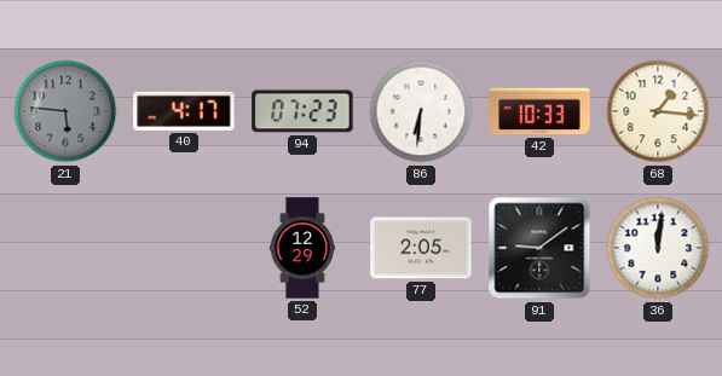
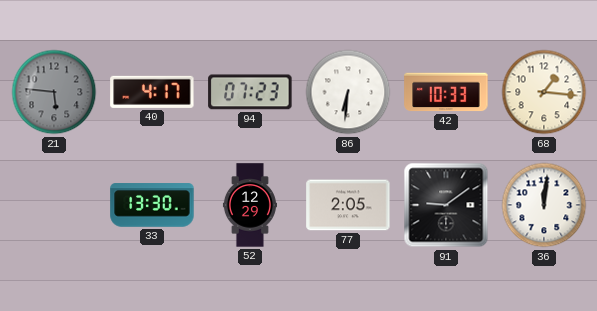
33: none -> 13:30 (152, 205)
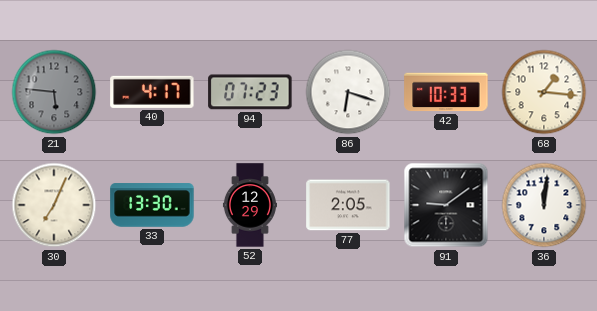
86: 6:31 -> 6:18 (348, 92)
30: none -> 7:04 (54, 205)
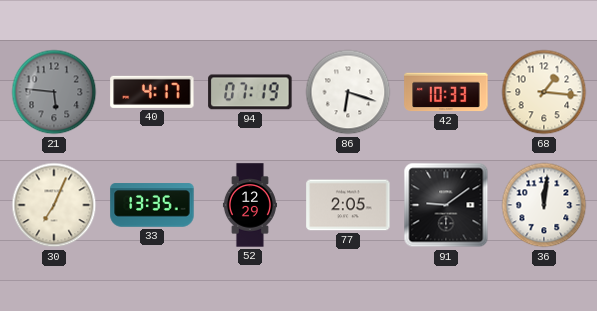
94: 07:23 -> 07:19 (250, 92)
33: 13:30 -> 13:35 (152, 205)
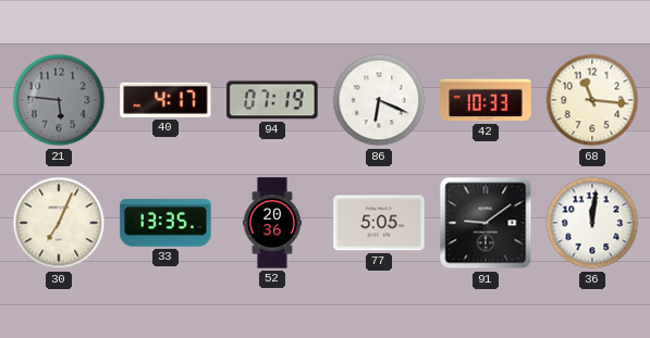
86: 6:18 -> 6:19 (379, 100)
68: 1:16 -> 11:16 (592, 100)
52: 12:29 -> 20:36 (272, 223)
77: 2:05 -> 5:05 (379, 223)
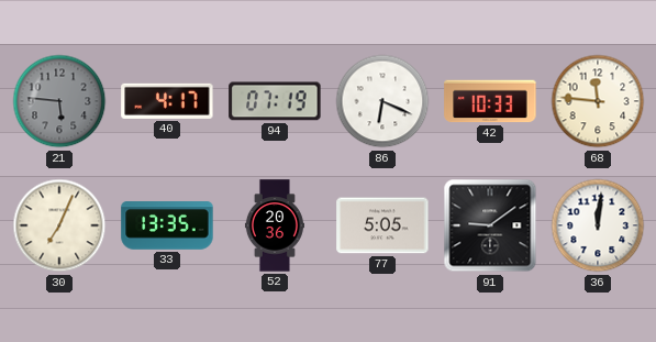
68: 11:16 -> 11:46 (598, 101)
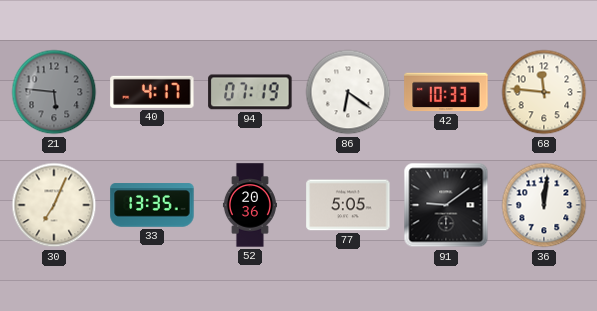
86: 6:19 -> 6:21 (348, 92)
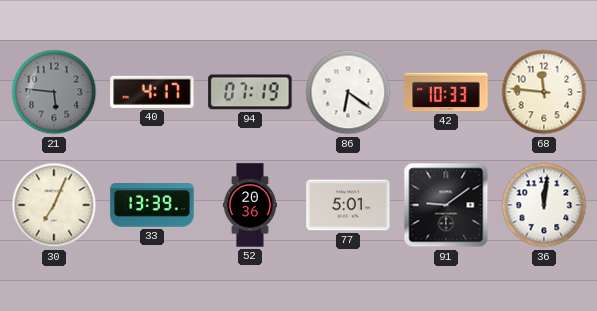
33: 13:35 -> 13:39 (152, 205)
77: 5:05 -> 5:01 (348, 205)
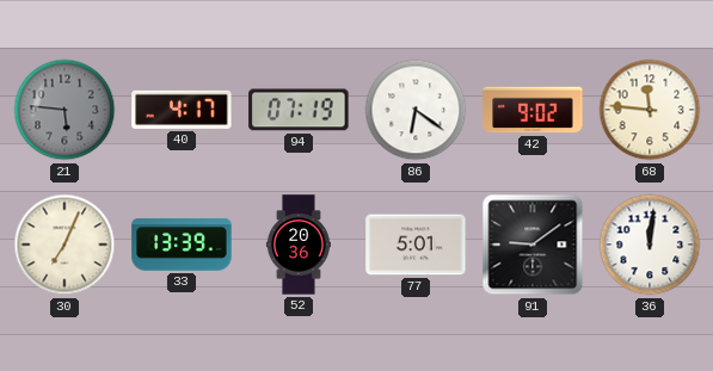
42: 10:33 -> 9:02 (533, 110)
